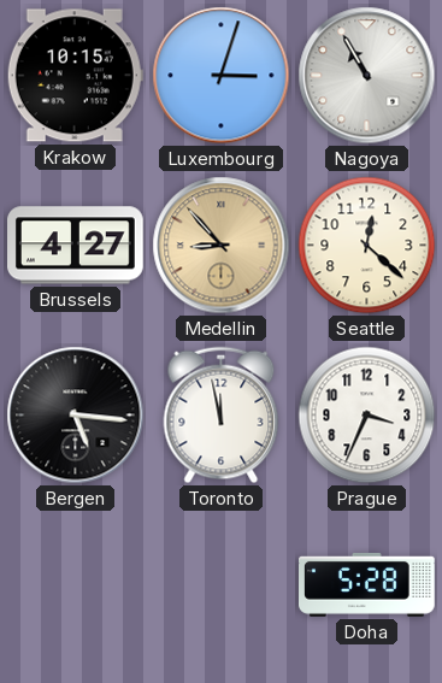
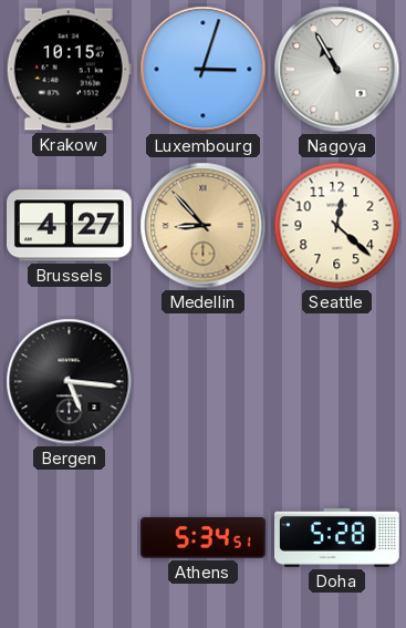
Toronto: 11:58 -> none (222, 416)
Prague: 3:34 -> none (367, 416)
Athens: none -> 5:34 (204, 537)
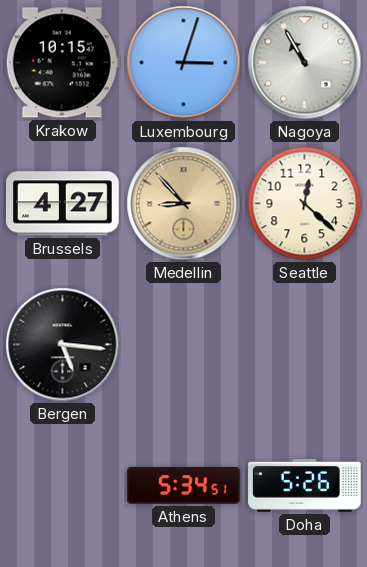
Doha: 5:28 -> 5:26 (305, 485)
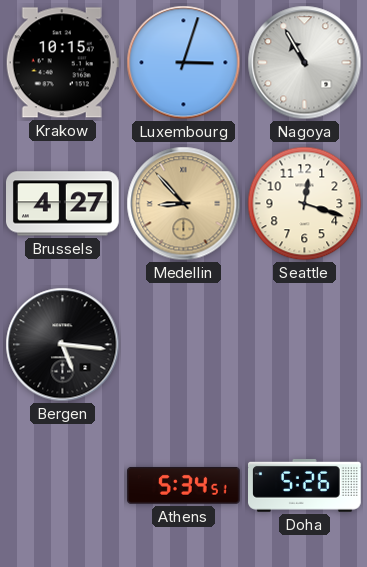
Seattle: 12:22 -> 12:18 (305, 204)
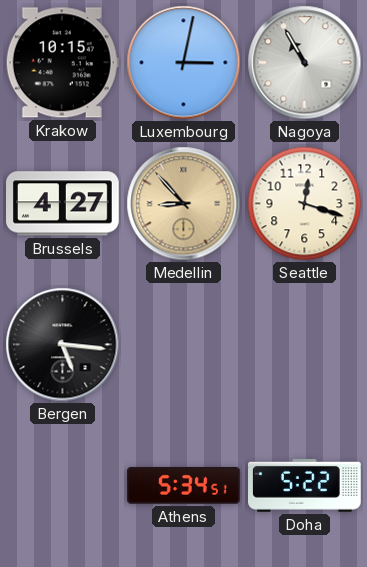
Luxembourg: 3:03 -> 3:02 (184, 63)
Doha: 5:26 -> 5:22 (305, 485)
